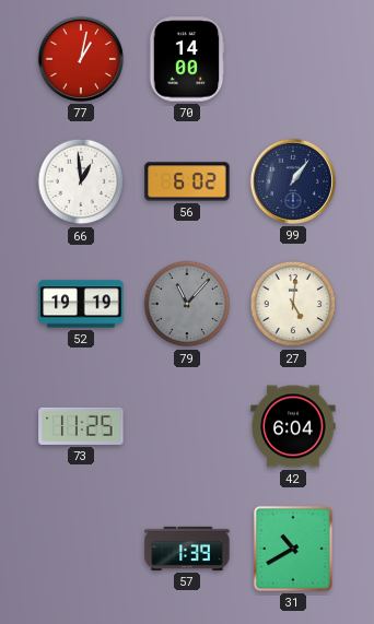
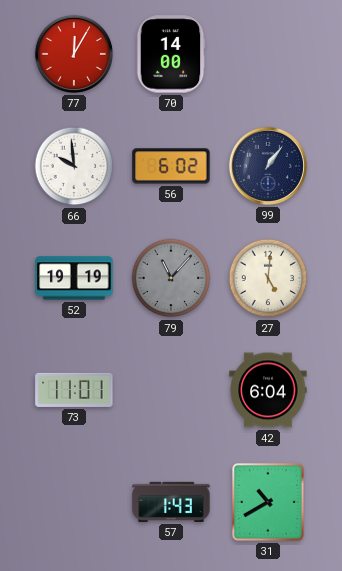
77: 1:02 -> 12:05 (74, 54)
66: 12:59 -> 9:59 (74, 166)
73: 11:25 -> 11:01 (74, 390)
57: 1:39 -> 1:43 (171, 502)
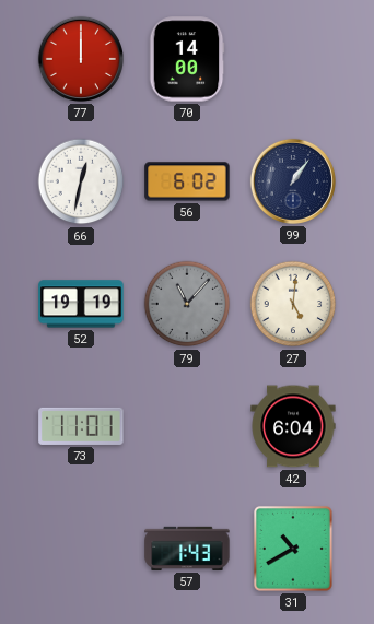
77: 12:05 -> 12:00 (81, 59)
66: 9:59 -> 12:32 (81, 181)
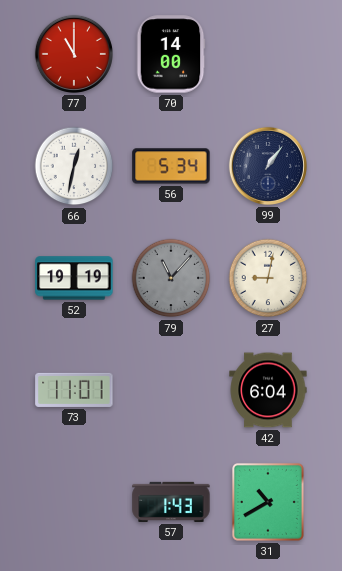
77: 12:00 -> 11:00 (74, 54)
56: 6:02 -> 5:34 (171, 166)
27: 5:01 -> 9:02 (268, 278)
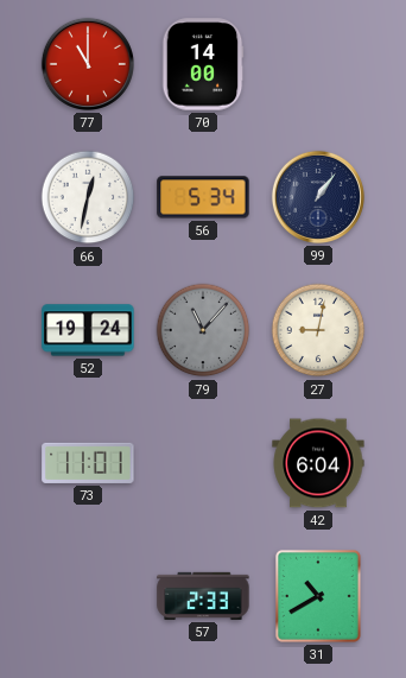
52: 19:19 -> 19:24 (88, 330)
57: 1:43 -> 2:33 (203, 596)
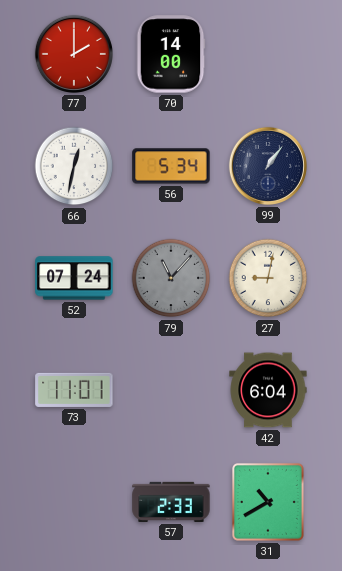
77: 11:00 -> 2:00 (74, 54)
52: 19:24 -> 07:24 (74, 278)
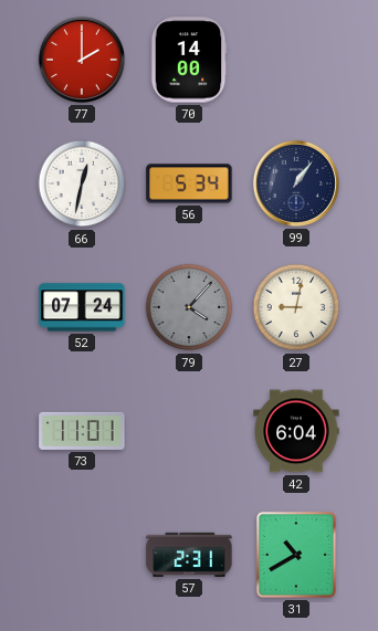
79: 11:07 -> 4:07 (189, 307)
57: 2:33 -> 2:31 (189, 555)
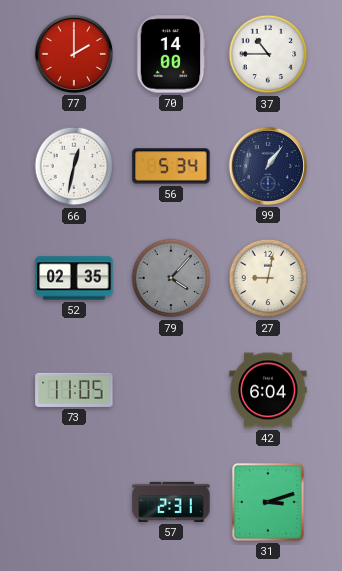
37: none -> 10:45 (268, 54)
52: 07:24 -> 02:35 (74, 278)
73: 11:01 -> 11:05 (74, 390)
31: 10:40 -> 3:12 (268, 502)
